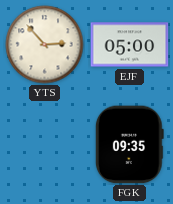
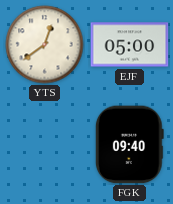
YTS: 2:53 -> 12:39 (45, 45)
FGK: 09:35 -> 09:40 (129, 145)
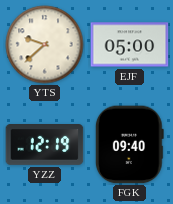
YTS: 12:39 -> 9:38 (45, 45)
YZZ: none -> 12:19 (45, 145)
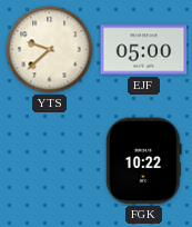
YZZ: 12:19 -> none (45, 145)
FGK: 09:40 -> 10:22 (143, 161)
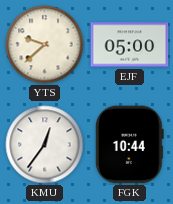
KMU: none -> 12:36 (45, 145)
FGK: 10:22 -> 10:44 (129, 145)
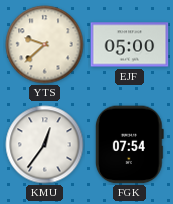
FGK: 10:44 -> 07:54 (129, 145)
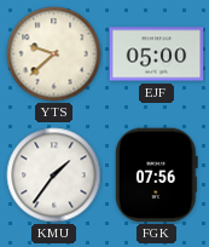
KMU: 12:36 -> 1:36 (54, 176)
FGK: 07:54 -> 07:56 (156, 176)
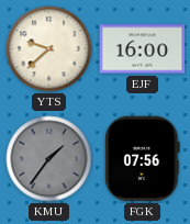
EJF: 05:00 -> 16:00 (143, 49)
KMU dial: white -> grey (49, 159)
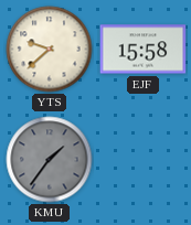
EJF: 16:00 -> 15:58 (144, 50)
FGK: 07:56 -> none (142, 159)
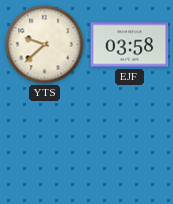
EJF: 15:58 -> 03:58 (130, 45)
KMU: 1:36 -> none (50, 160)
